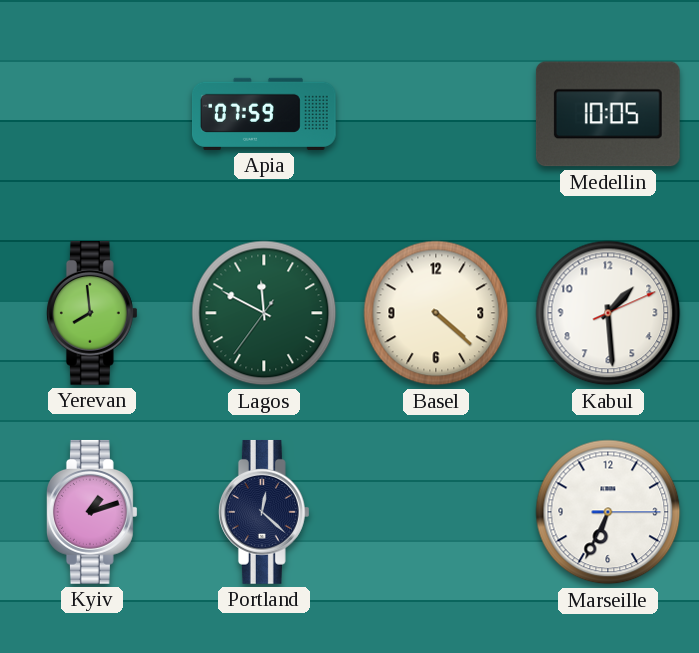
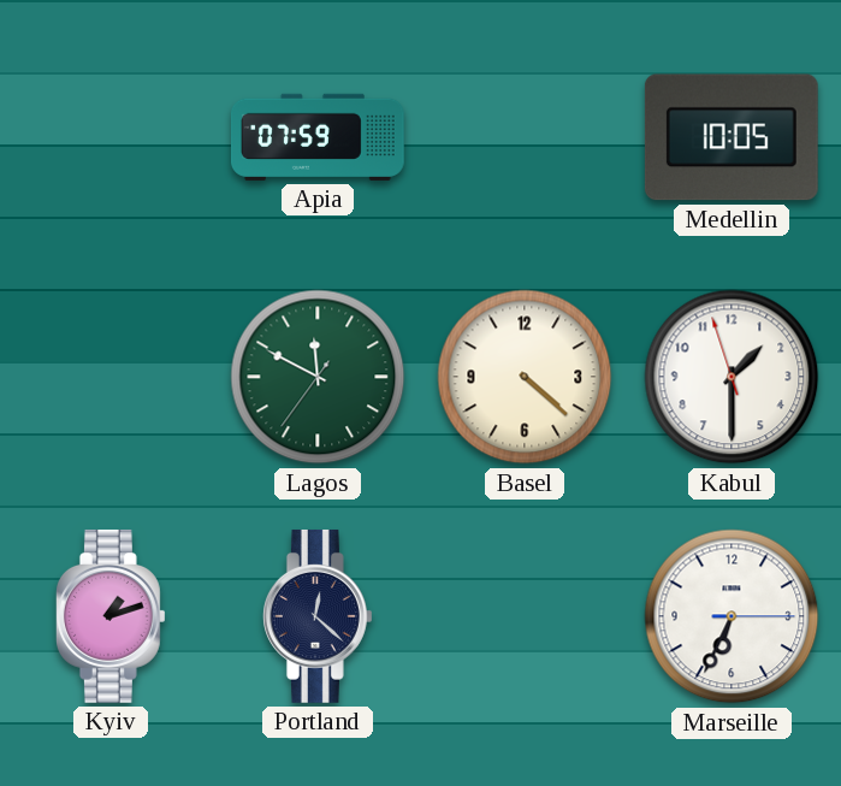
Yerevan: 7:59 -> none (92, 313)
Kabul: 1:29:11 -> 1:29:57 (732, 377)
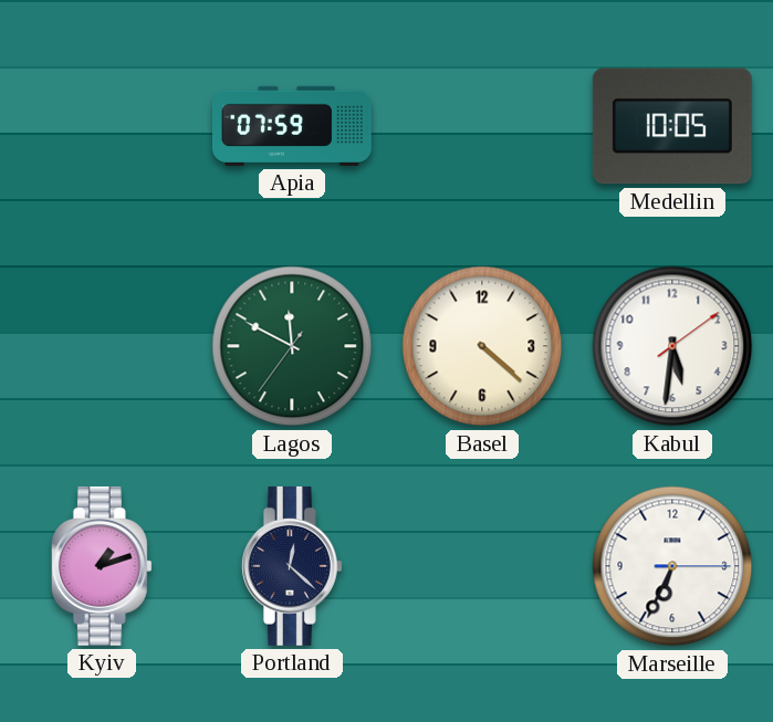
Kabul: 1:29 -> 5:31 (672, 346)
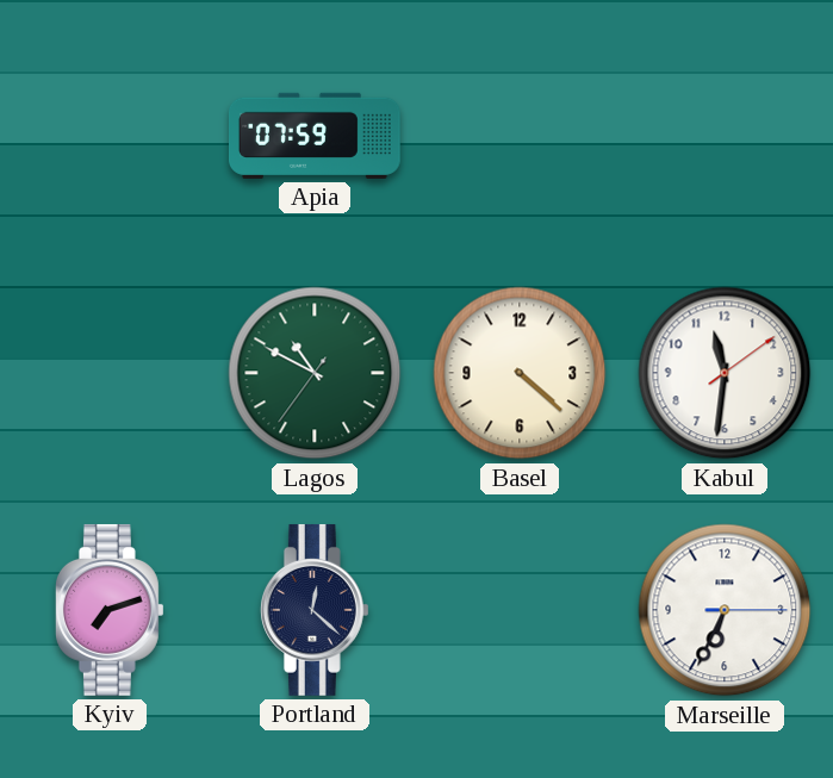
Medellin: 10:05 -> none (672, 126)
Lagos: 11:49 -> 10:49 (315, 373)
Kabul: 5:31 -> 11:31 (725, 373)
Kyiv: 1:12 -> 7:12 (110, 610)
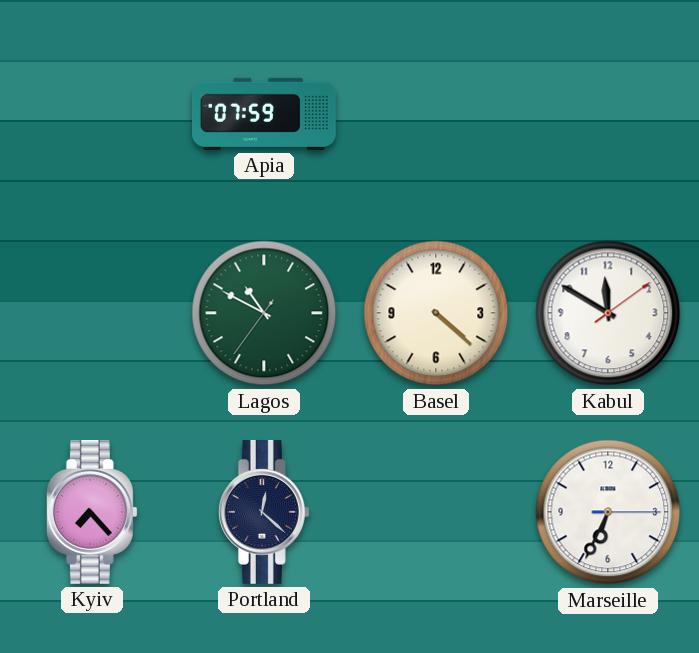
Kabul: 11:31 -> 11:50 (608, 313)
Kyiv: 7:12 -> 7:23 (92, 512)
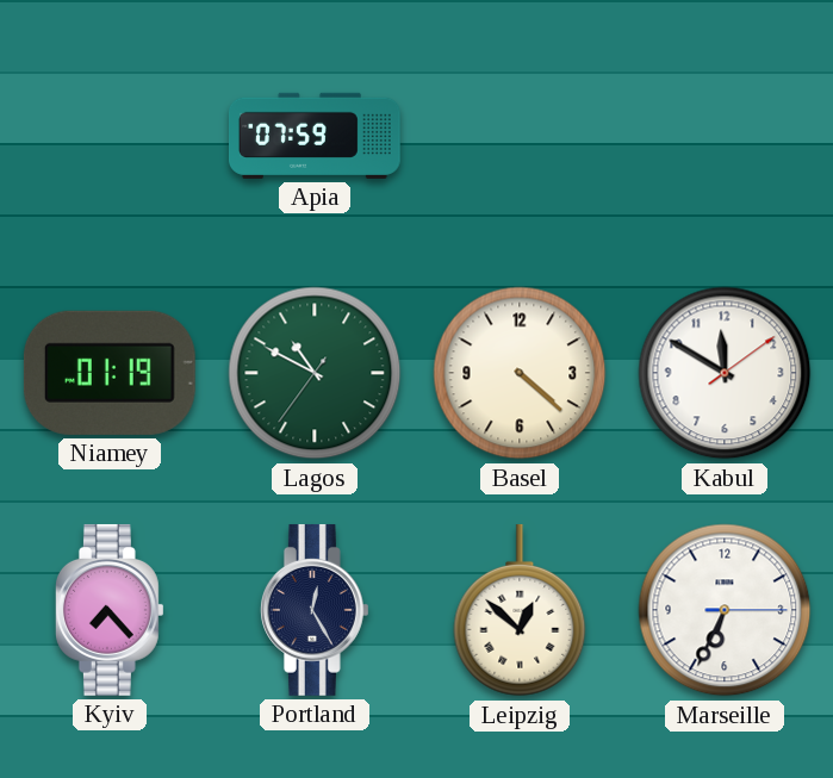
Niamey: none -> 01:19 (110, 373)
Portland: 12:22 -> 12:25 (315, 610)
Leipzig: none -> 12:52 (520, 610)
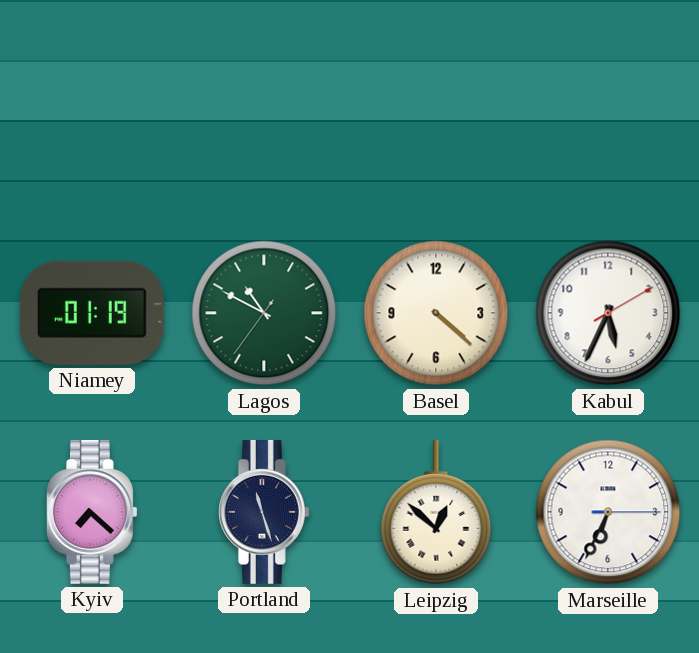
Apia: 07:59 -> none (316, 136)
Kabul: 11:50 -> 5:34 (608, 313)
Kyiv: 7:23 -> 7:22 (92, 512)
Portland: 12:25 -> 11:27 (264, 512)
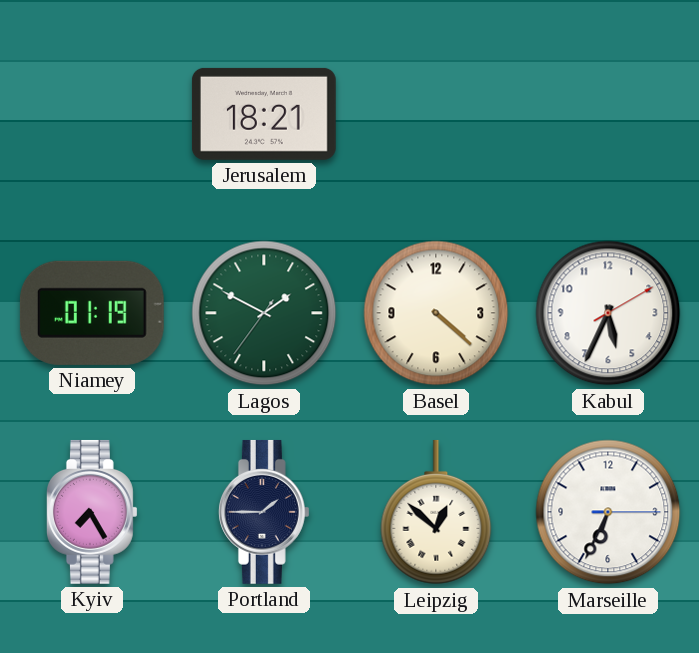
Jerusalem: none -> 18:21 (264, 114)
Lagos: 10:49 -> 1:49 (264, 313)
Kyiv: 7:22 -> 7:25 (92, 512)
Portland: 11:27 -> 1:45 (264, 512)
